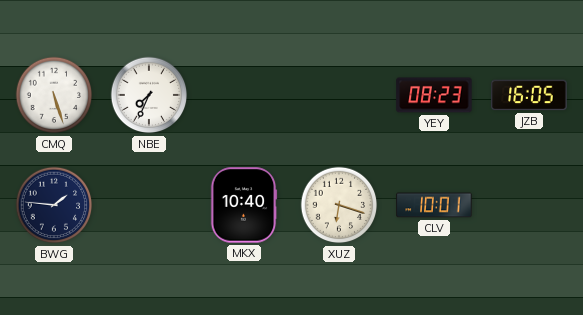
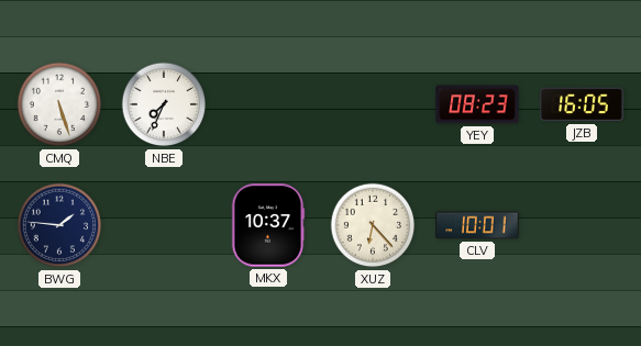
MKX: 10:40 -> 10:37 (268, 225)
XUZ: 6:18 -> 6:23 (373, 225)
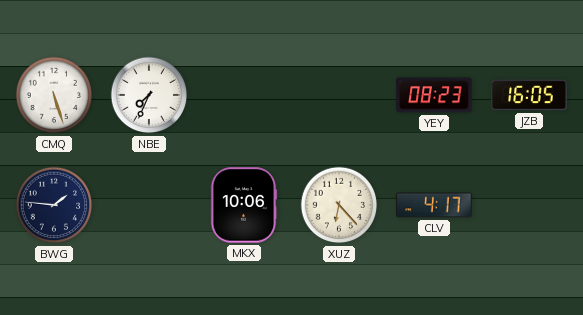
MKX: 10:37 -> 10:06 (244, 205)
CLV: 10:01 -> 4:17 (434, 205)
